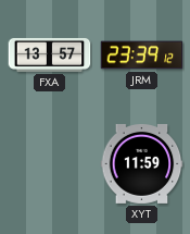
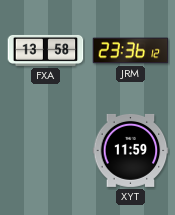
FXA: 13:57 -> 13:58 (46, 50)
JRM: 23:39 -> 23:36 (131, 51)
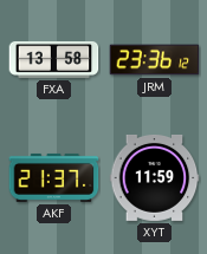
AKF: none -> 21:37 (54, 177)
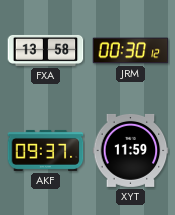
JRM: 23:36 -> 00:30 (131, 51)
AKF: 21:37 -> 09:37 (46, 150)
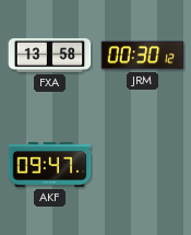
AKF: 09:37 -> 09:47 (50, 164)
XYT: 11:59 -> none (131, 150)
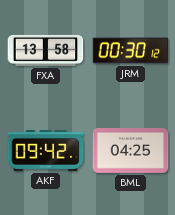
AKF: 09:47 -> 09:42 (46, 150)
BML: none -> 04:25 (131, 150)
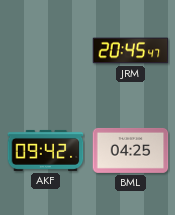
FXA: 13:58 -> none (46, 50)
JRM: 00:30 -> 20:45 (131, 51)
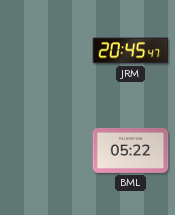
AKF: 09:42 -> none (46, 150)
BML: 04:25 -> 05:22 (131, 150)
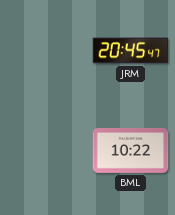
BML: 05:22 -> 10:22 (131, 150)
